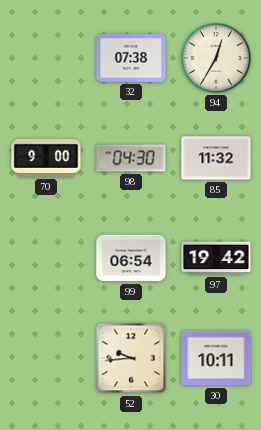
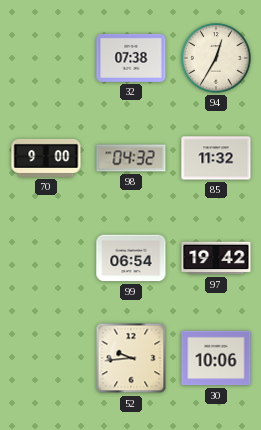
98: 04:30 -> 04:32 (131, 158)
30: 10:11 -> 10:06 (216, 358)
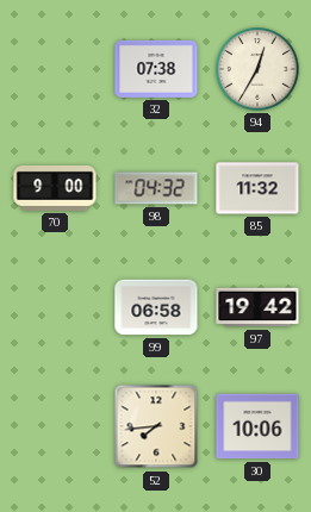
99: 06:54 -> 06:58 (156, 307)
52: 9:44 -> 7:44 (156, 426)
